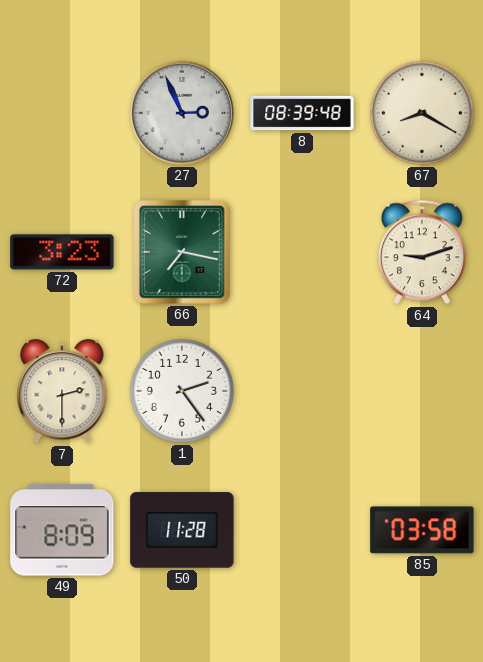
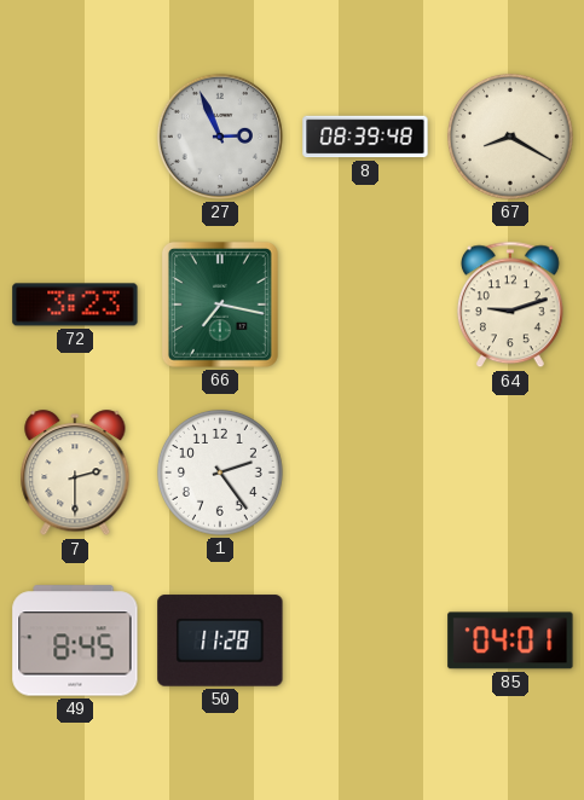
49: 8:09 -> 8:45 (75, 640)
85: 03:58 -> 04:01 (510, 640)
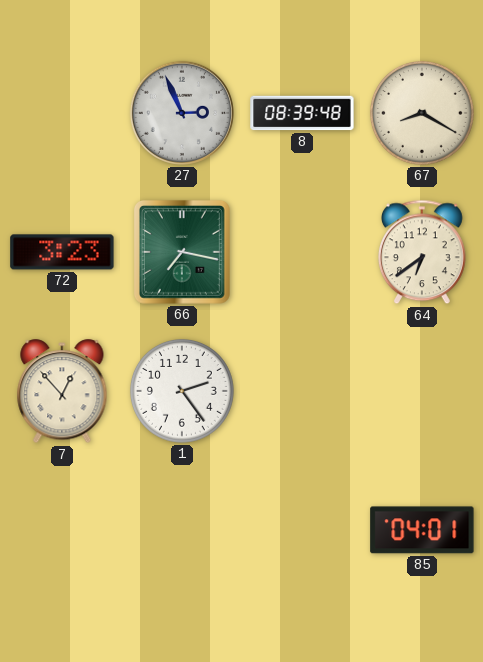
64: 9:12 -> 6:39 (422, 252)
7: 2:30 -> 12:53 (62, 392)
49: 8:45 -> none (75, 640)
50: 11:28 -> none (220, 640)
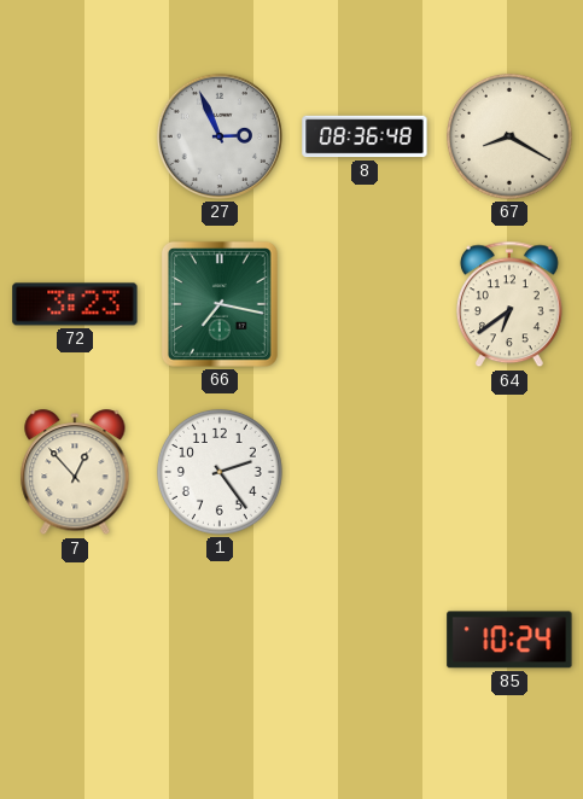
8: 08:39 -> 08:36 (365, 136)
85: 04:01 -> 10:24 (509, 640)
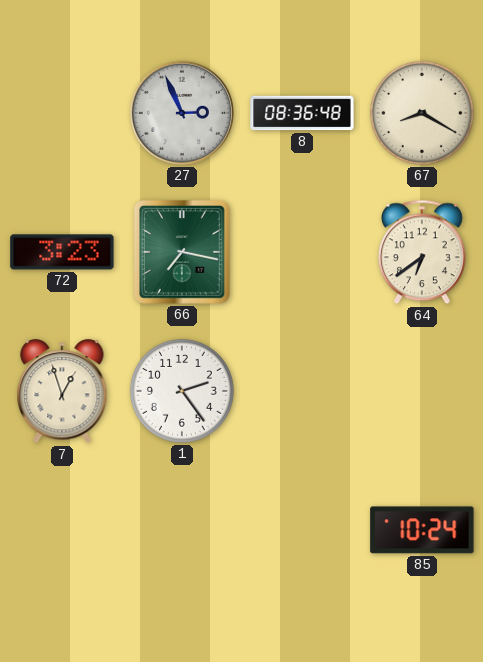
7: 12:53 -> 12:57 (62, 392)
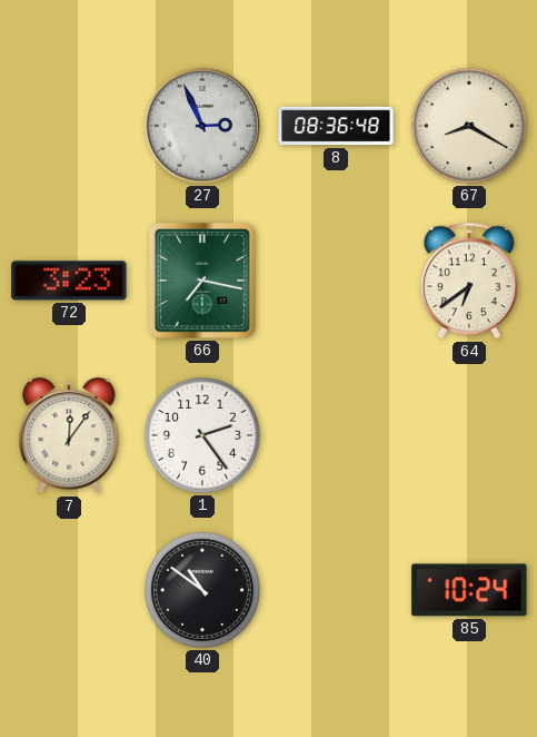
7: 12:57 -> 12:06 (69, 436)
40: none -> 10:51 (202, 590)
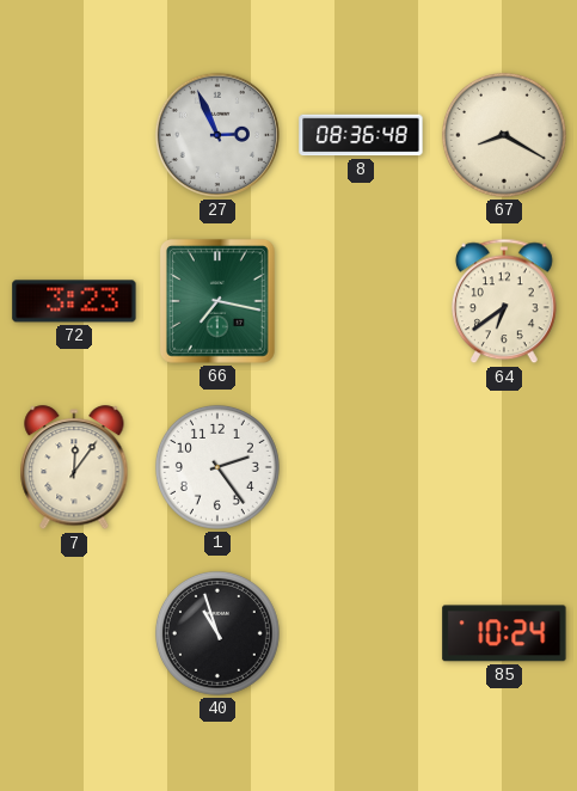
40: 10:51 -> 10:57 (217, 633)
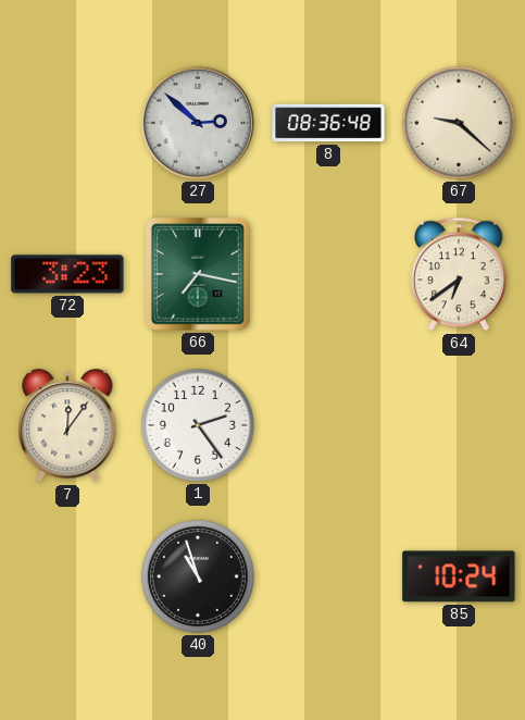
27: 2:56 -> 2:52 (198, 123)
67: 8:20 -> 9:22 (459, 123)
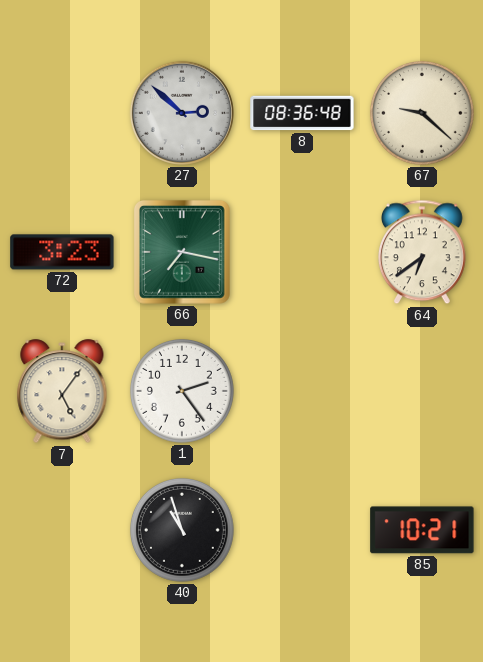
7: 12:06 -> 5:06 (62, 392)
85: 10:24 -> 10:21 (422, 530)
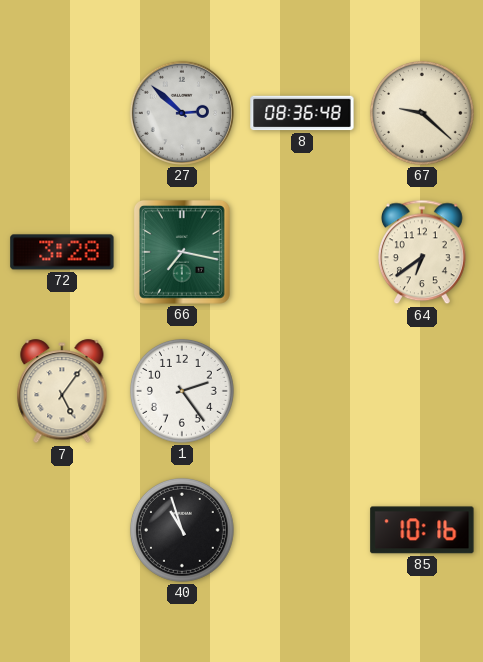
72: 3:23 -> 3:28 (62, 252)
85: 10:21 -> 10:16 (422, 530)
